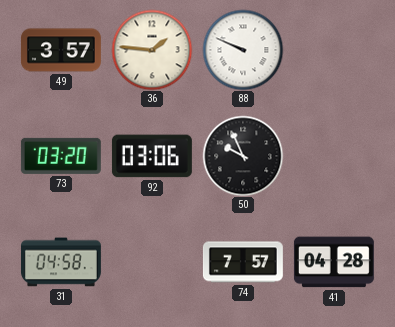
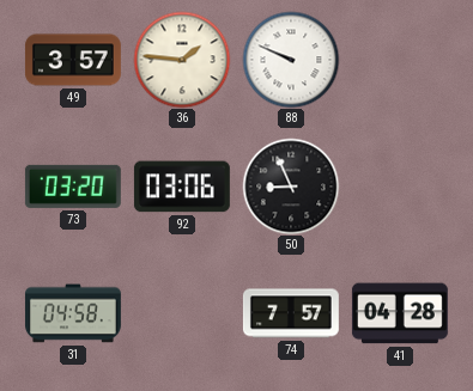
50: 9:56 -> 8:56 (291, 187)
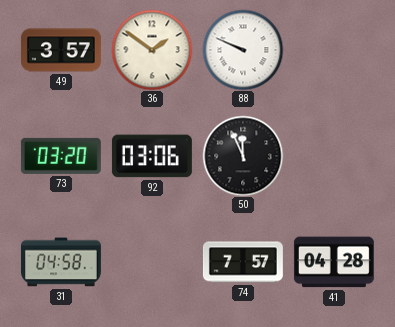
36: 1:46 -> 1:51 (152, 50)
50: 8:56 -> 11:56 (243, 156)
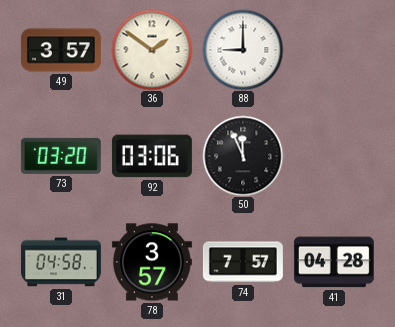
88: 9:49 -> 9:00 (243, 50)
78: none -> 3:57 (152, 262)
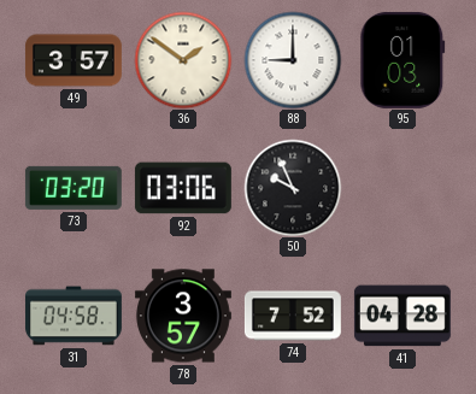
95: none -> 01:03 (402, 60)
50: 11:56 -> 9:56 (293, 188)
74: 7:57 -> 7:52 (293, 316)
